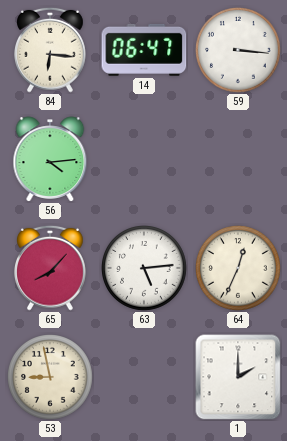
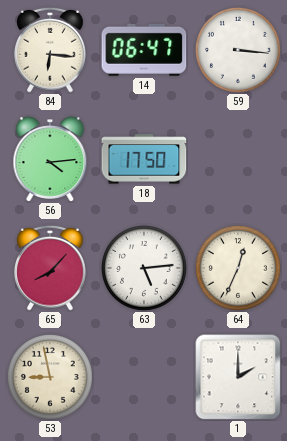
18: none -> 17:50 (144, 159)
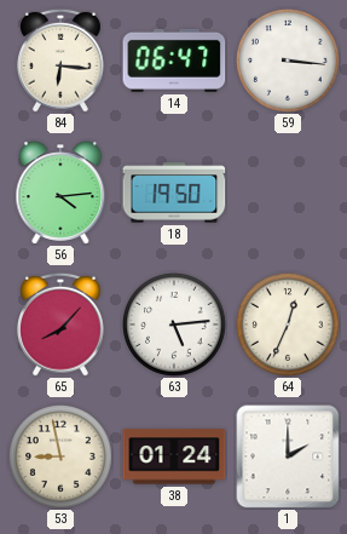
18: 17:50 -> 19:50 (174, 193)
38: none -> 01:24 (174, 457)
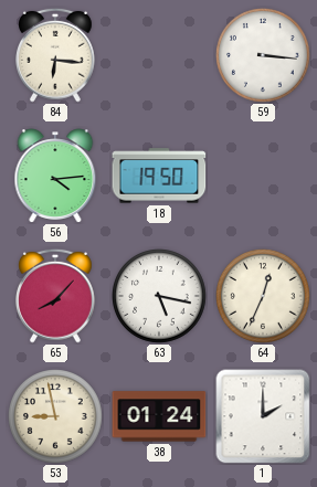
14: 06:47 -> none (174, 61)
63: 5:14 -> 5:17 (160, 297)
